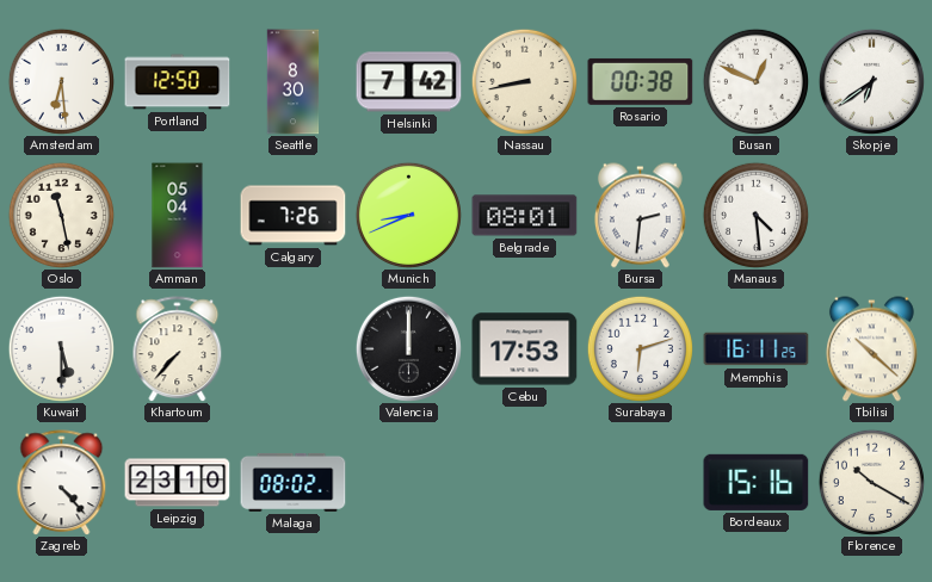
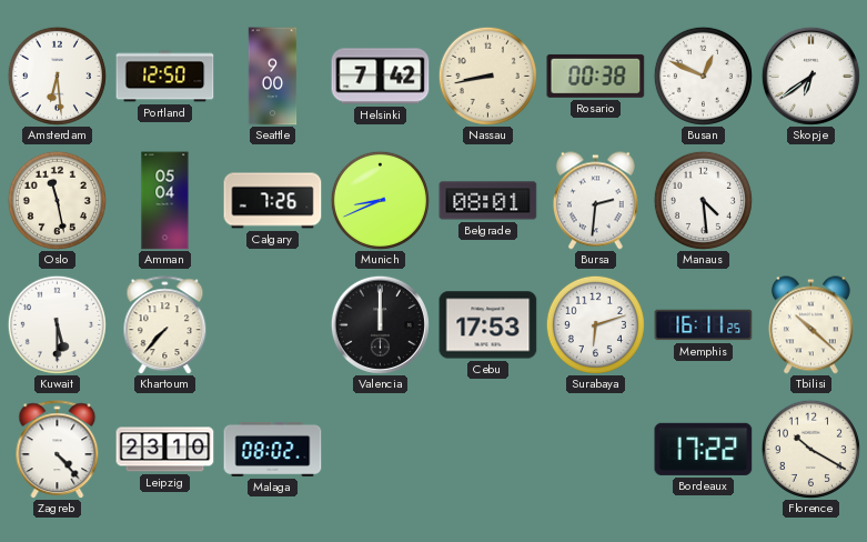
Seattle: 8:30 -> 9:00 (273, 77)
Bordeaux: 15:16 -> 17:22 (704, 449)
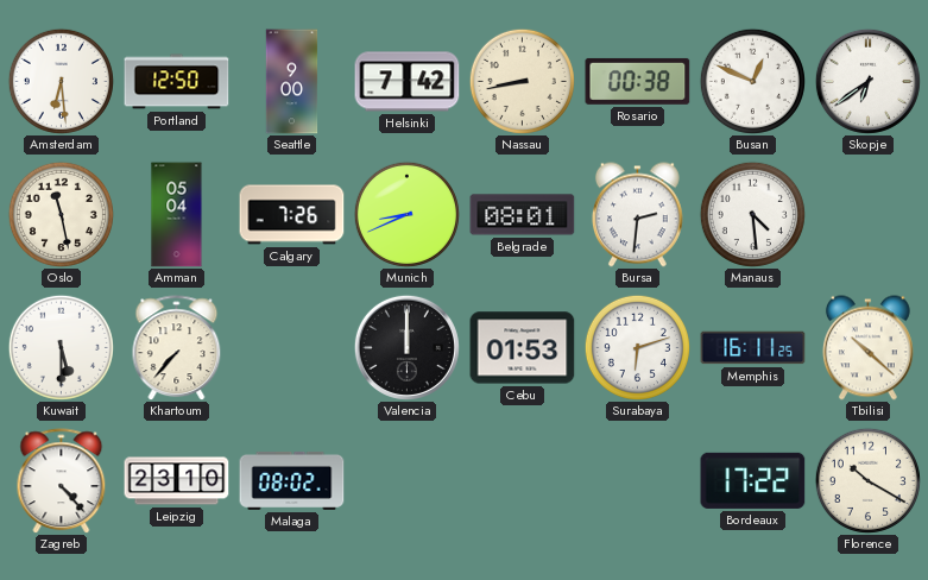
Cebu: 17:53 -> 01:53 (523, 348)
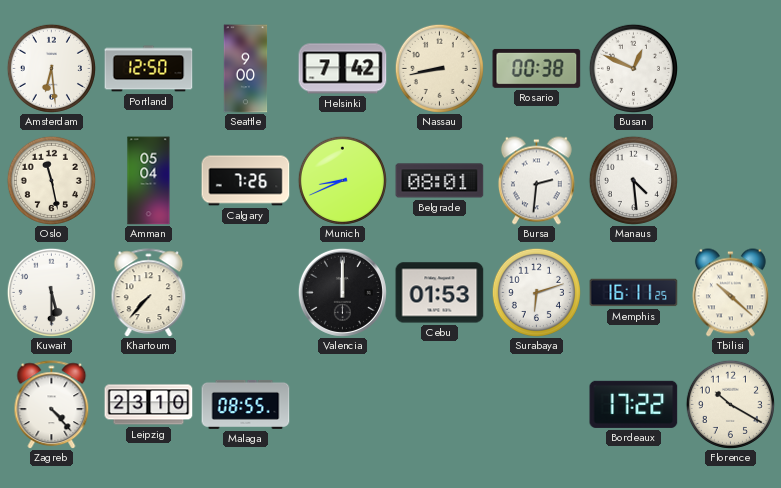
Skopje: 6:39 -> none (867, 81)
Malaga: 08:02 -> 08:55 (246, 404)
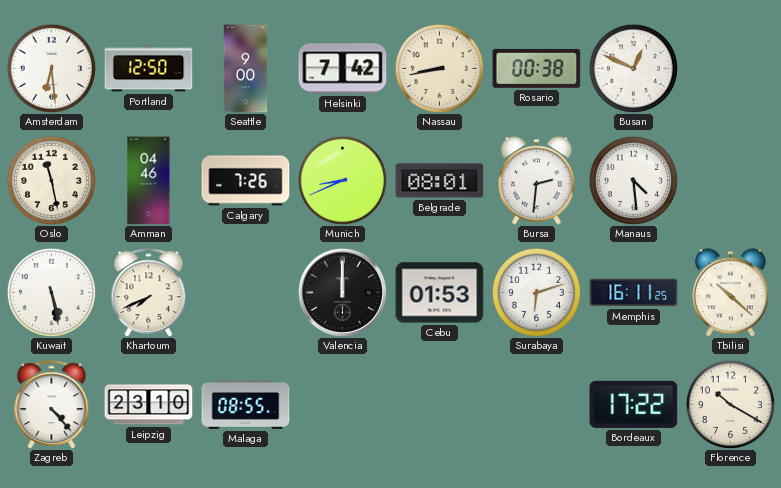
Amman: 05:04 -> 04:46 (149, 181)
Kuwait: 5:30 -> 5:28 (51, 292)
Khartoum: 7:37 -> 7:41 (149, 293)
